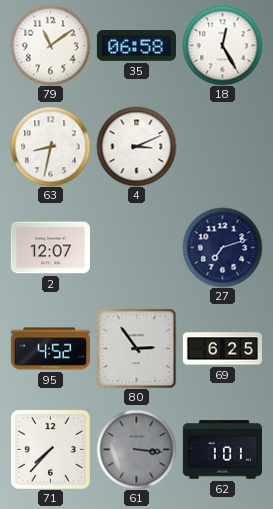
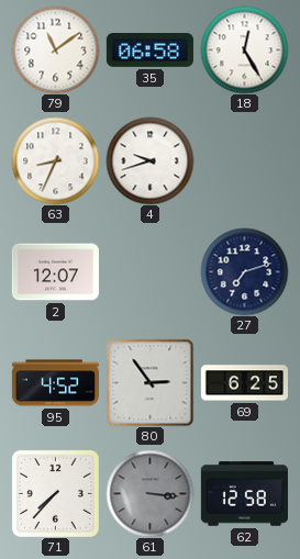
63: 8:32 -> 8:34 (55, 160)
4: 3:11 -> 9:42 (149, 160)
62: 1:01 -> 12:58 (244, 494)
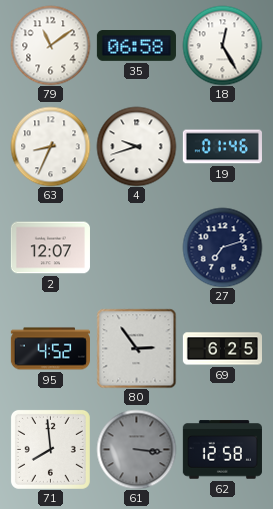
19: none -> 01:46 (222, 147)
71: 7:37 -> 7:59 (50, 449)
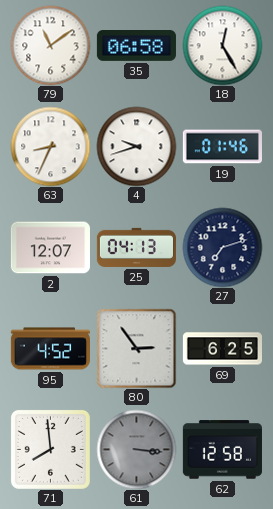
25: none -> 04:13 (136, 247)
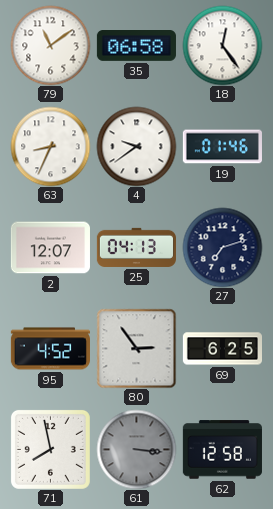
18: 12:25 -> 12:24 (222, 45)
4: 9:42 -> 9:39 (136, 146)
71: 7:59 -> 7:58 (50, 449)
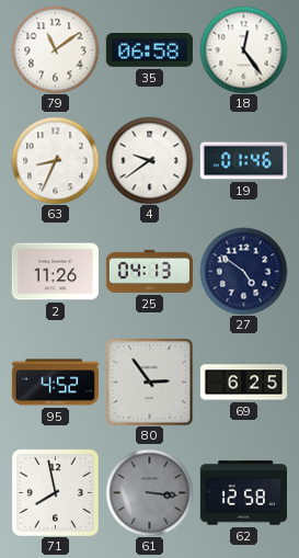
2: 12:07 -> 11:26 (55, 272)
27: 7:12 -> 4:51 (243, 271)
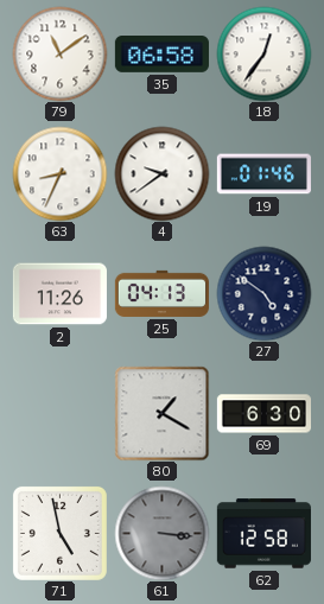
18: 12:24 -> 12:36 (263, 53)
95: 4:52 -> none (55, 383)
80: 2:54 -> 1:20 (161, 413)
69: 6:25 -> 6:30 (263, 414)
71: 7:58 -> 4:58 (59, 533)
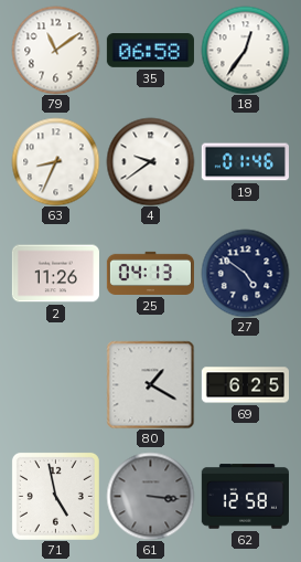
69: 6:30 -> 6:25 (245, 385)
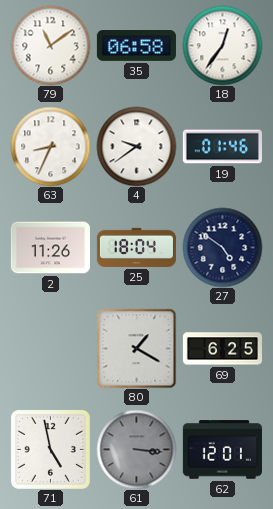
25: 04:13 -> 18:04 (136, 247)
62: 12:58 -> 12:01 (222, 450)
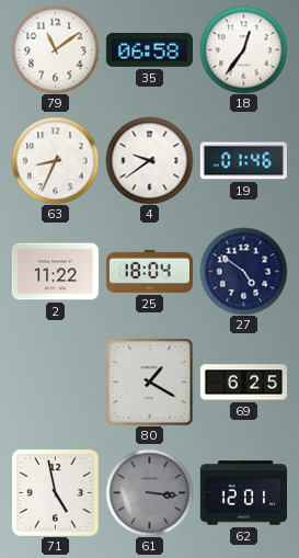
2: 11:26 -> 11:22 (55, 272)
